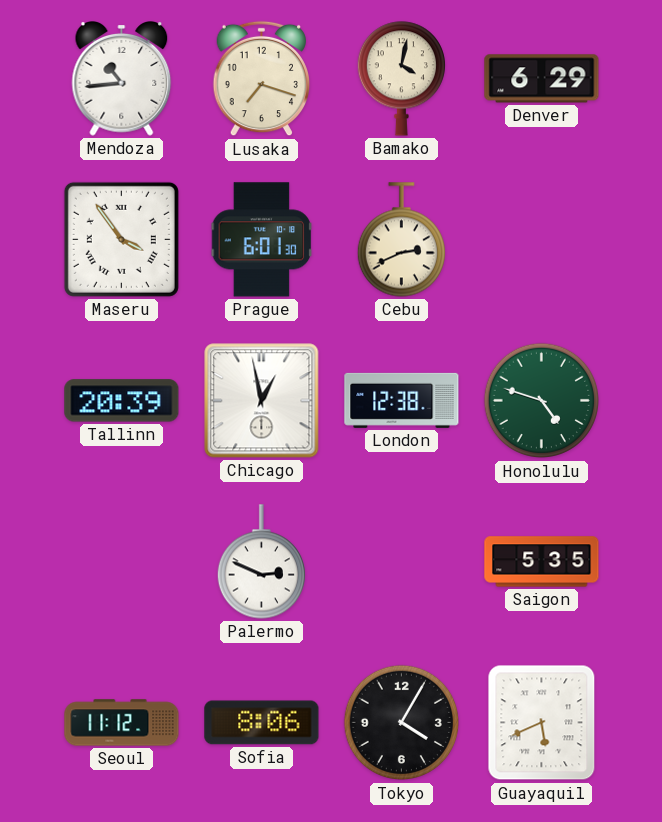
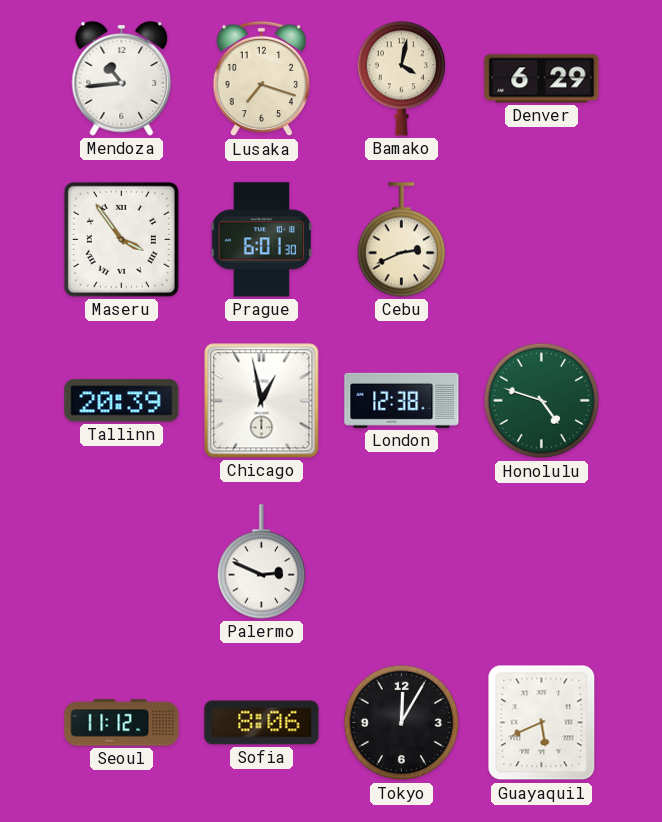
Saigon: 5:35 -> none (542, 562)
Tokyo: 4:05 -> 12:05 (402, 723)
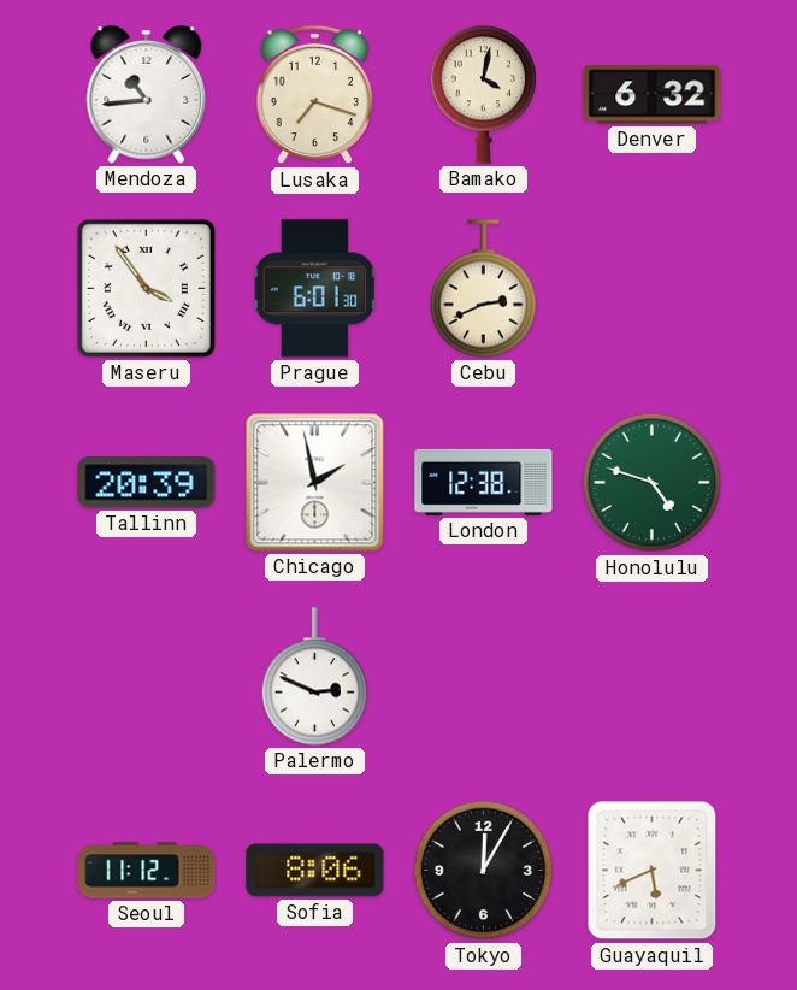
Denver: 6:29 -> 6:32 (653, 95)
Chicago: 12:58 -> 1:58 (315, 483)
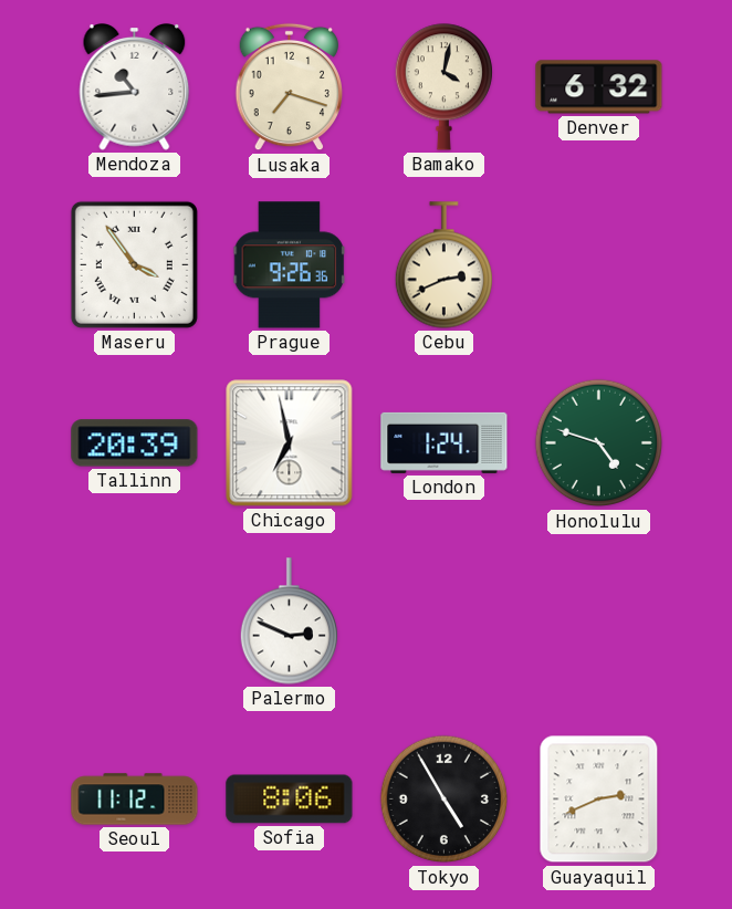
Prague: 6:01 -> 9:26 (290, 265)
Chicago: 1:58 -> 6:58 (290, 443)
London: 12:38 -> 1:24 (445, 442)
Tokyo: 12:05 -> 4:55 (445, 800)
Guayaquil: 5:41 -> 2:41 (599, 800)
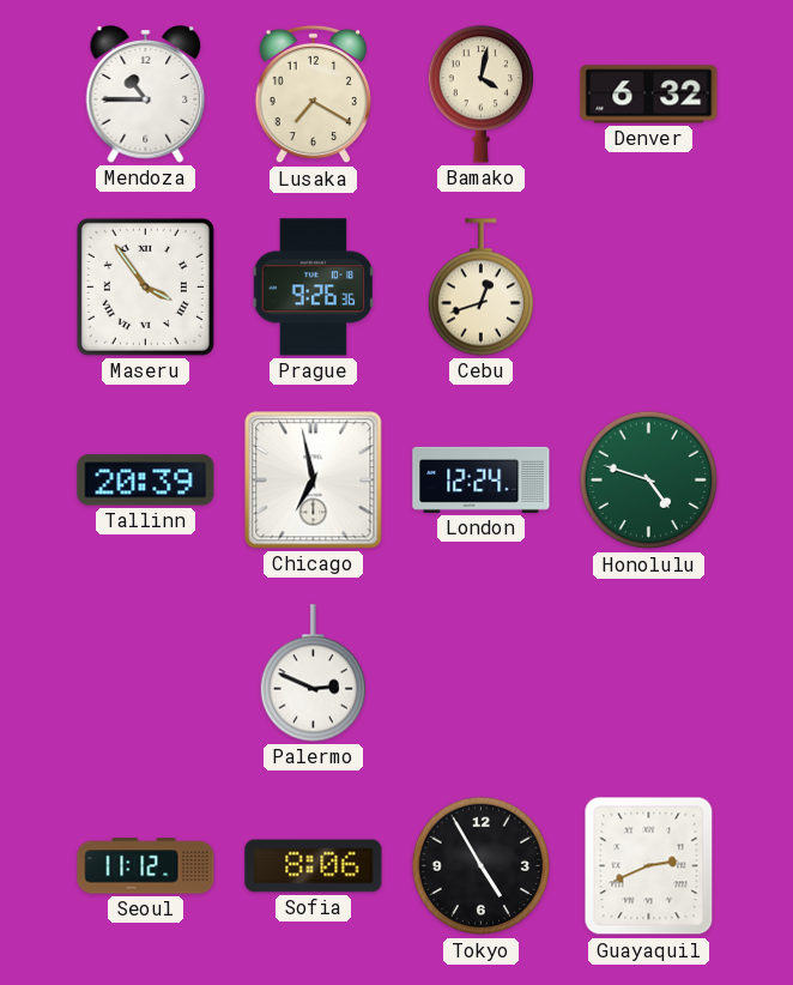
Mendoza: 10:44 -> 10:45 (146, 95)
Lusaka: 7:18 -> 7:20 (313, 95)
Cebu: 2:41 -> 12:42 (480, 288)
London: 1:24 -> 12:24 (482, 479)
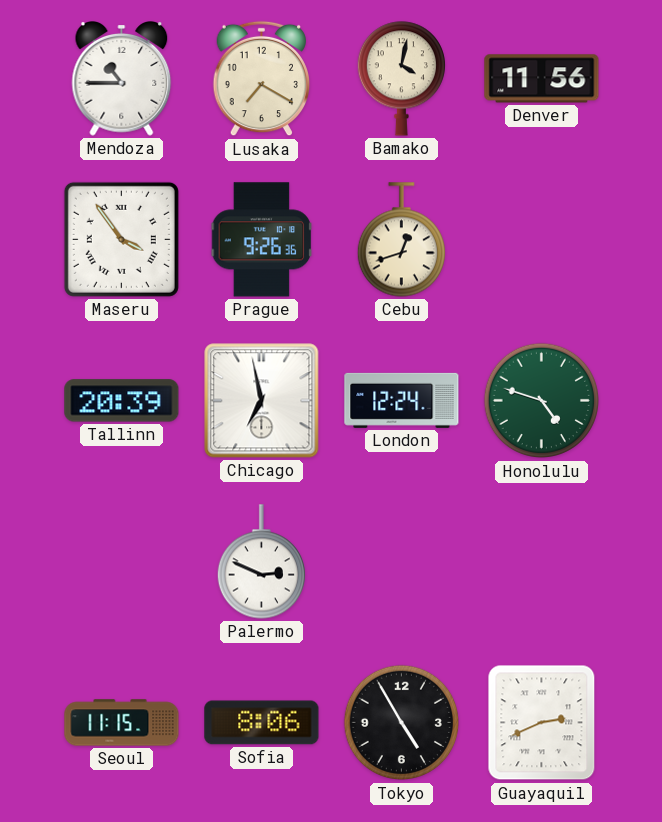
Denver: 6:32 -> 11:56 (542, 79)
Seoul: 11:12 -> 11:15 (122, 723)
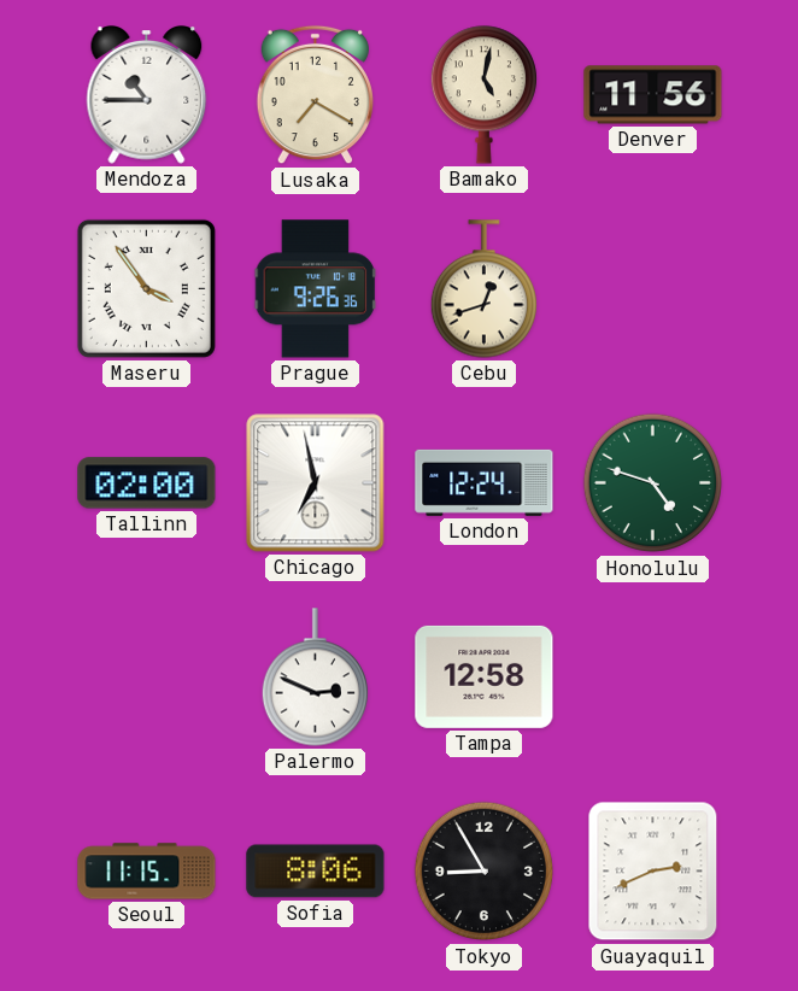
Bamako: 4:02 -> 5:02 (483, 95)
Tallinn: 20:39 -> 02:00 (147, 483)
Tampa: none -> 12:58 (485, 676)
Tokyo: 4:55 -> 8:55 (485, 872)
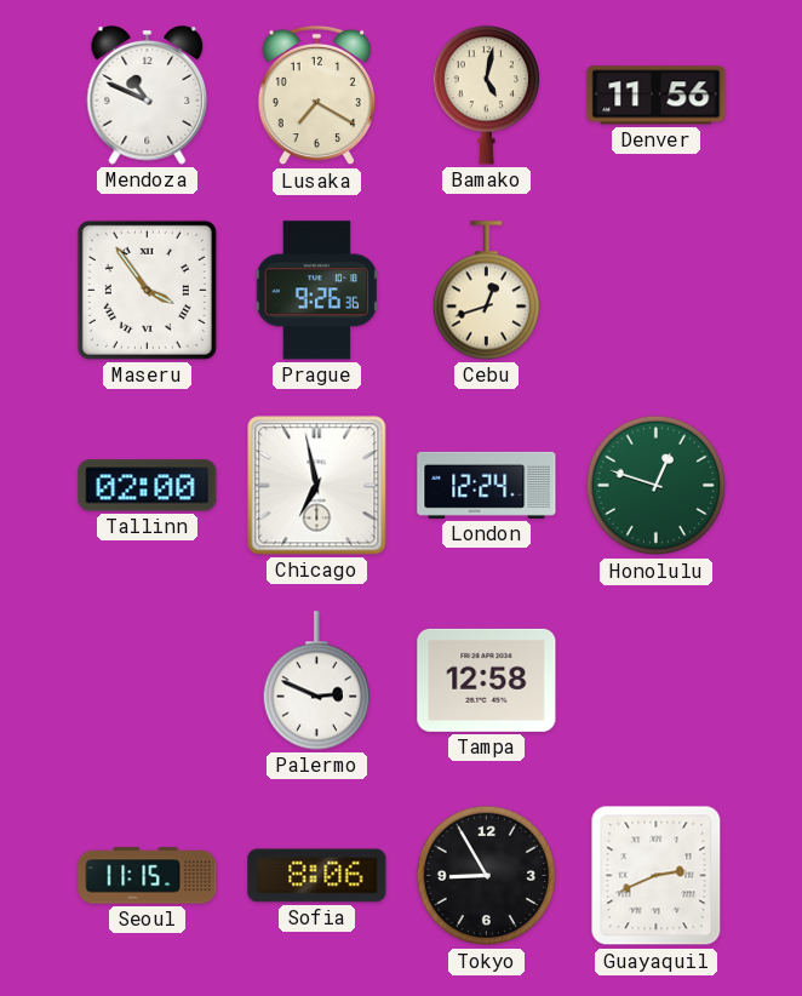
Mendoza: 10:45 -> 10:49 (148, 96)
Honolulu: 4:48 -> 12:48 (657, 486)
